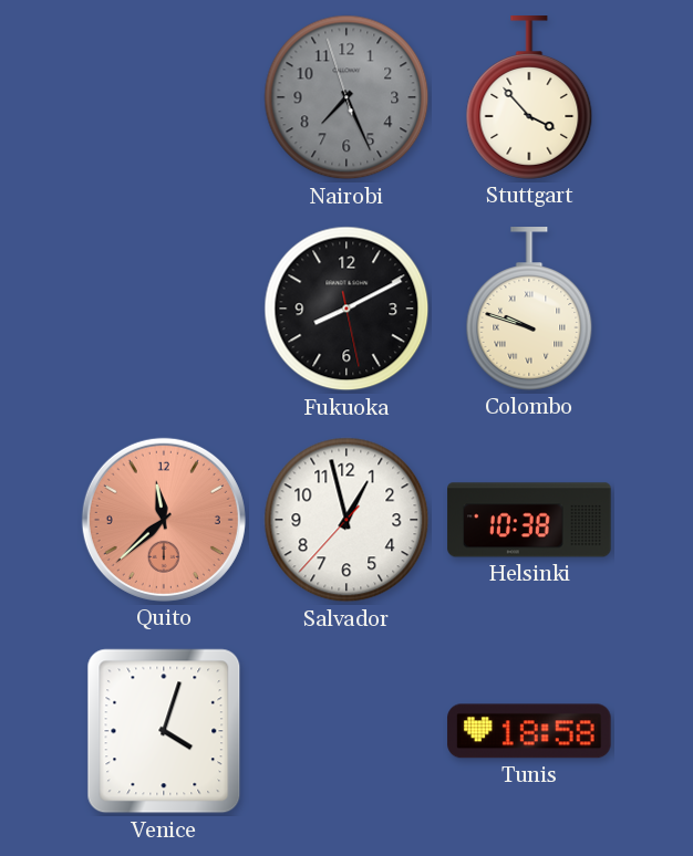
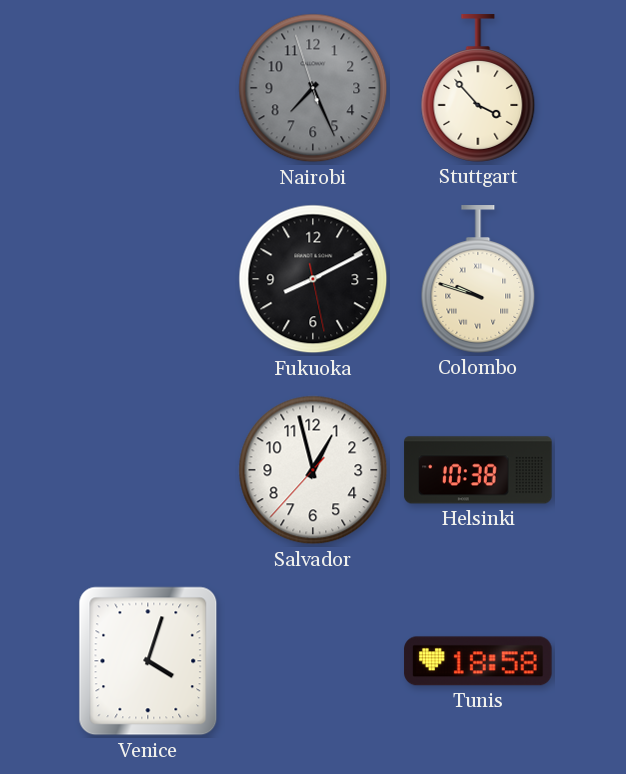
Quito: 11:38 -> none (164, 520)
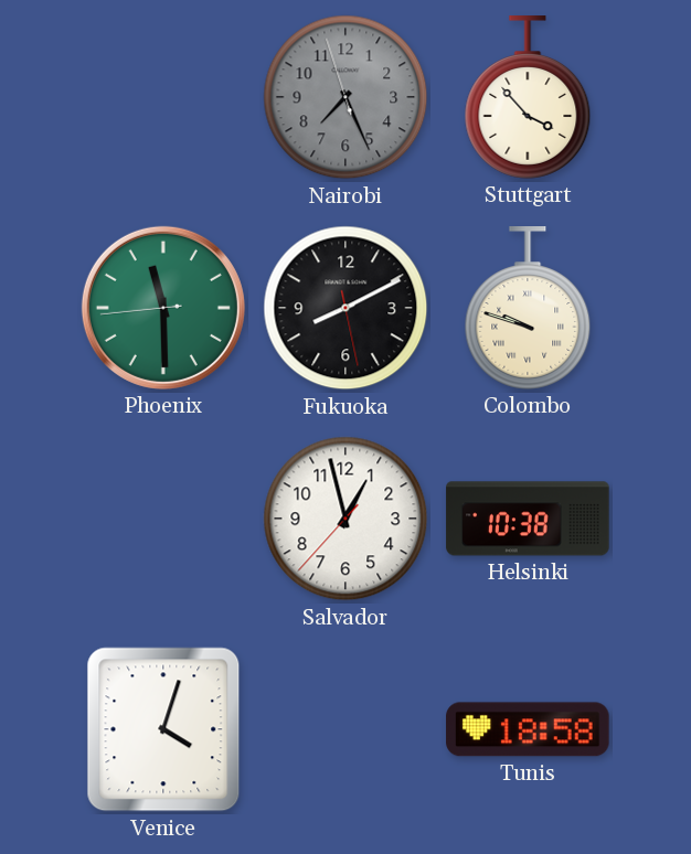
Phoenix: none -> 11:29 (163, 308)
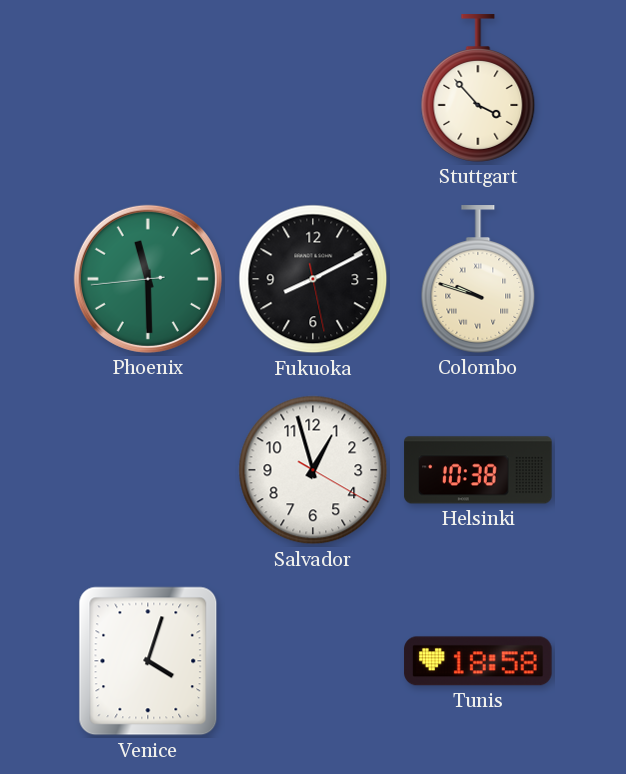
Nairobi: 7:25 -> none (345, 97)
Salvador: 12:57:37 -> 12:57:20 (313, 470)
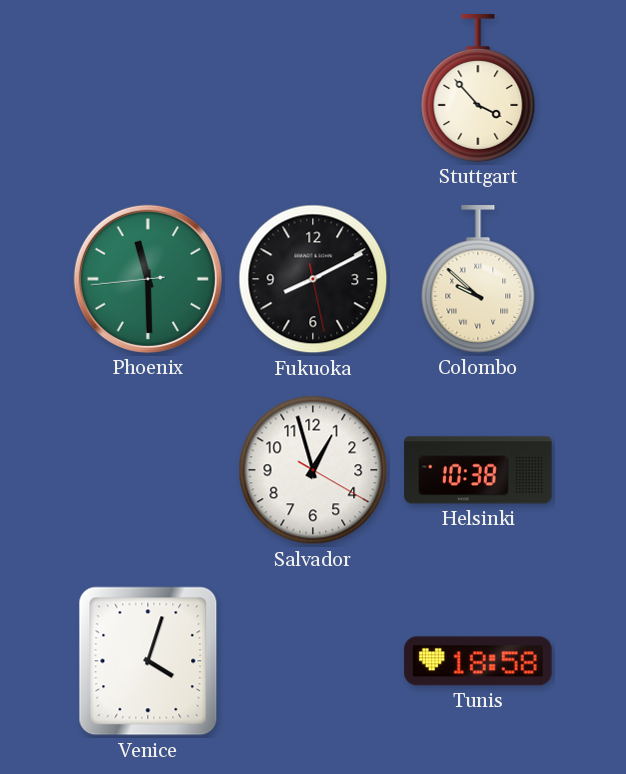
Colombo: 9:48 -> 9:52 (478, 279)
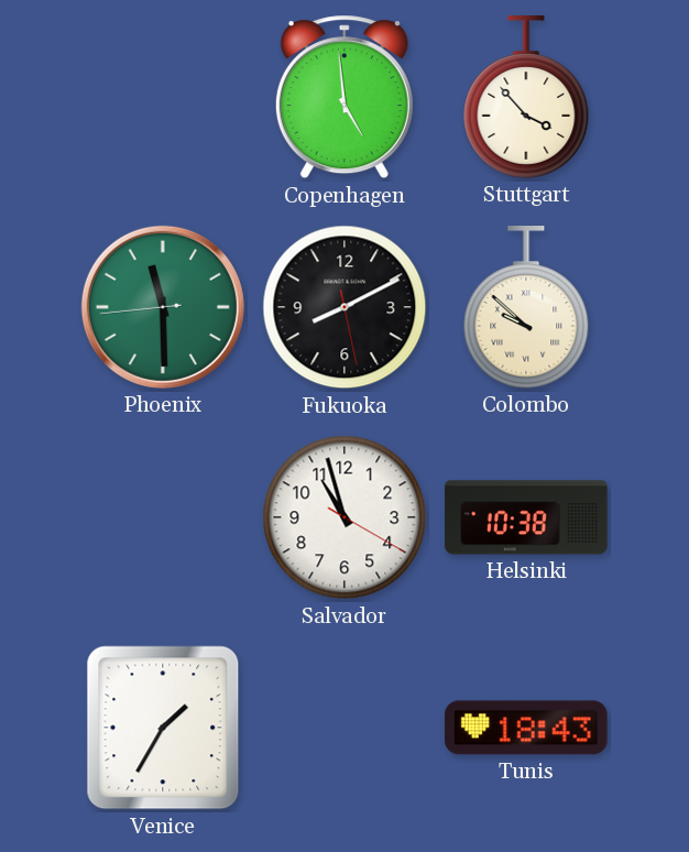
Copenhagen: none -> 4:59 (344, 97)
Salvador: 12:57 -> 10:57 (344, 517)
Venice: 4:03 -> 1:35 (163, 728)
Tunis: 18:58 -> 18:43 (526, 728)
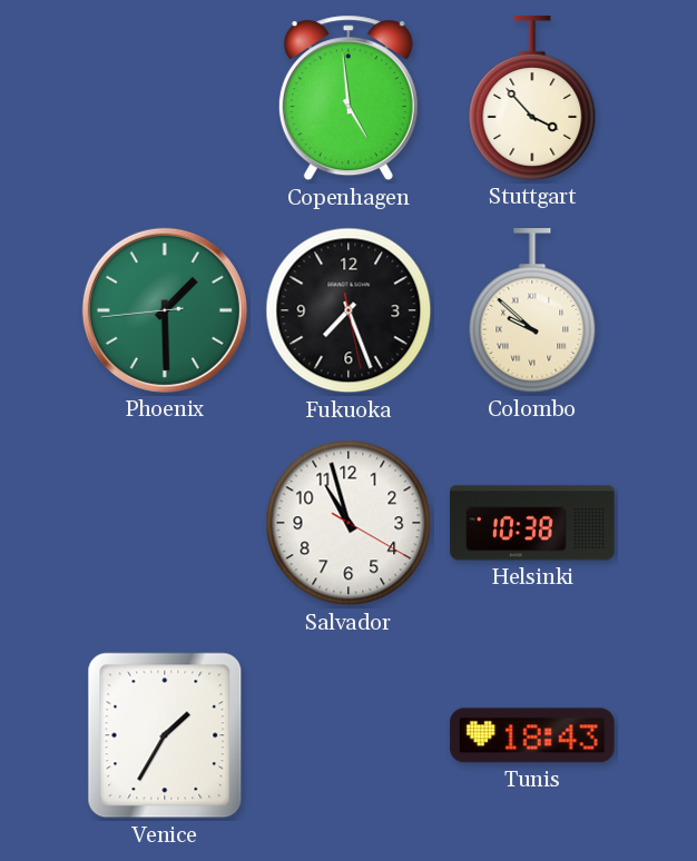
Phoenix: 11:29 -> 1:29 (165, 310)
Fukuoka: 8:10 -> 7:26 (348, 310)
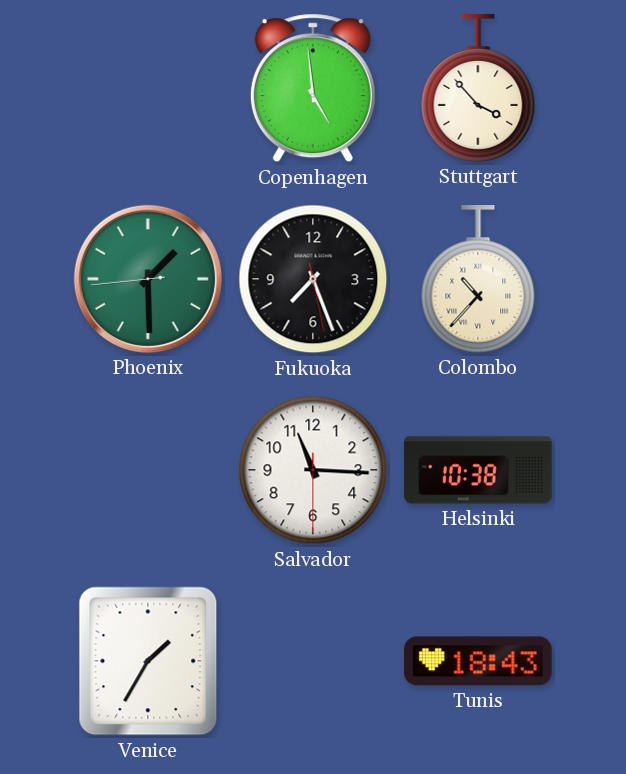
Colombo: 9:52 -> 10:37 (478, 279)
Salvador: 10:57 -> 11:15 (313, 470)
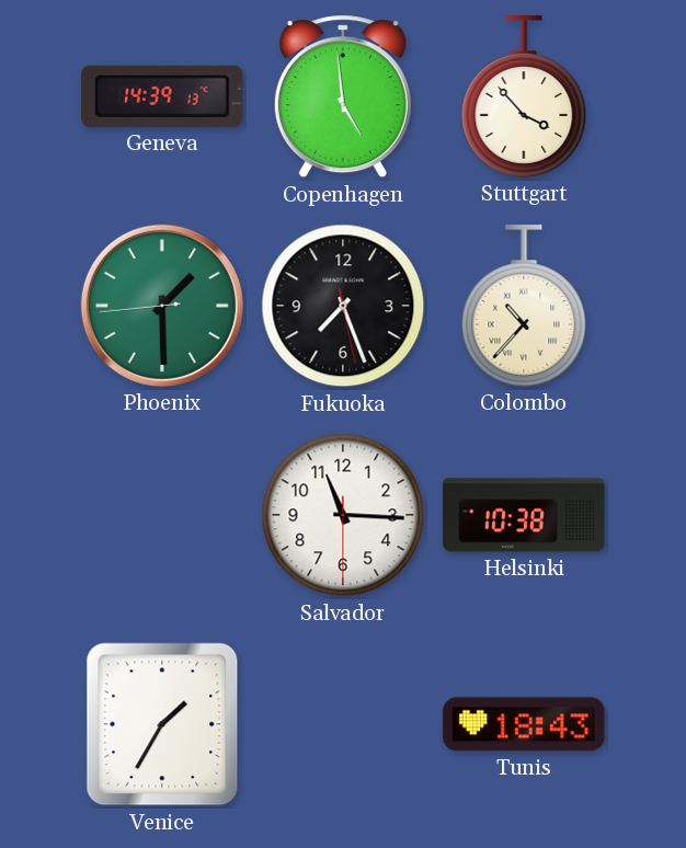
Geneva: none -> 14:39 (163, 96)
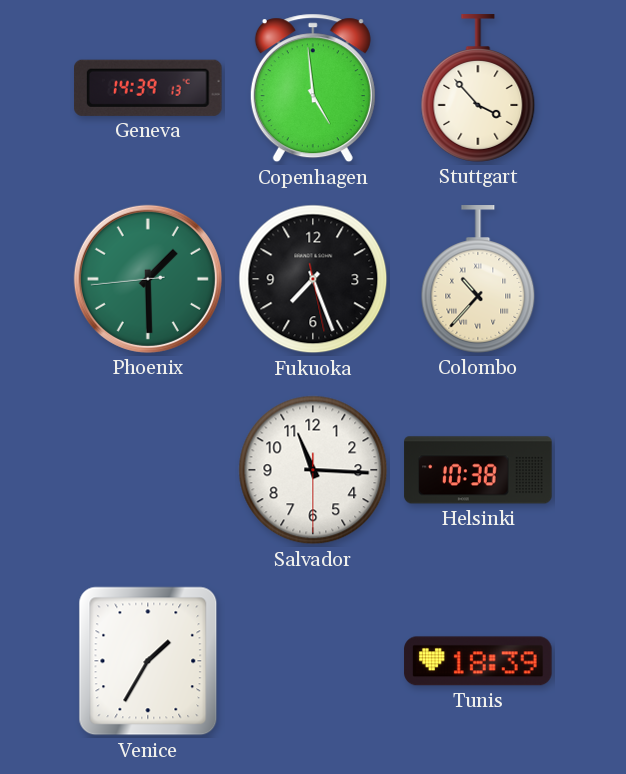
Tunis: 18:43 -> 18:39 (478, 661)
